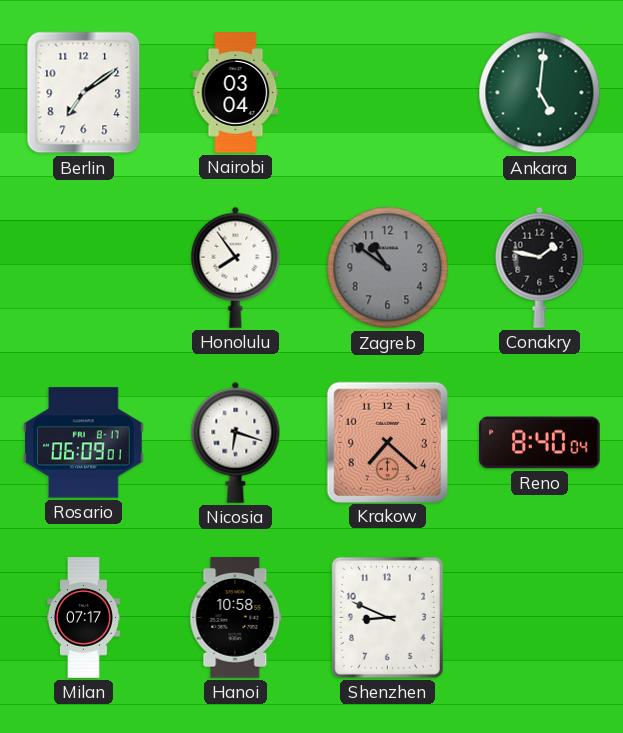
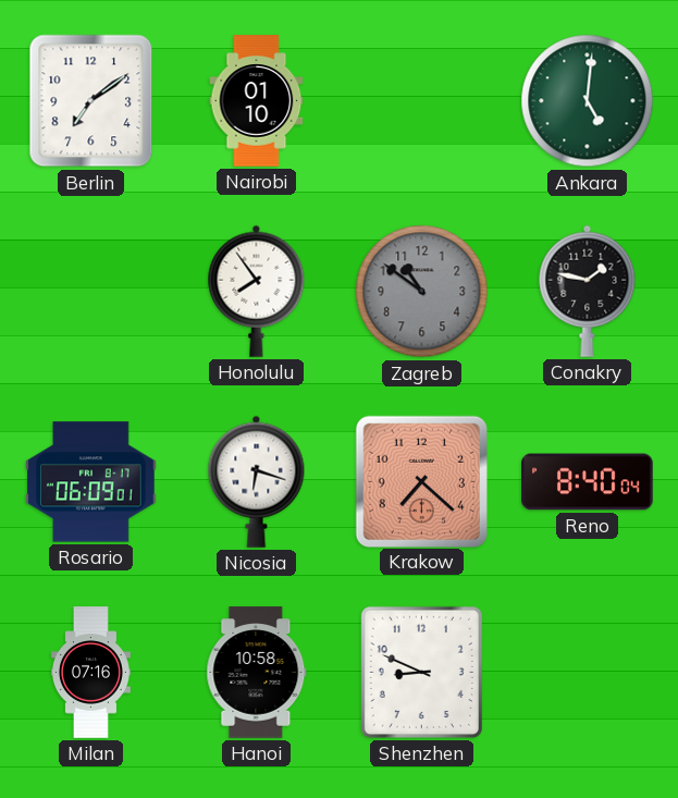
Nairobi: 03:04 -> 01:10 (257, 101)
Milan: 07:17 -> 07:16 (90, 673)
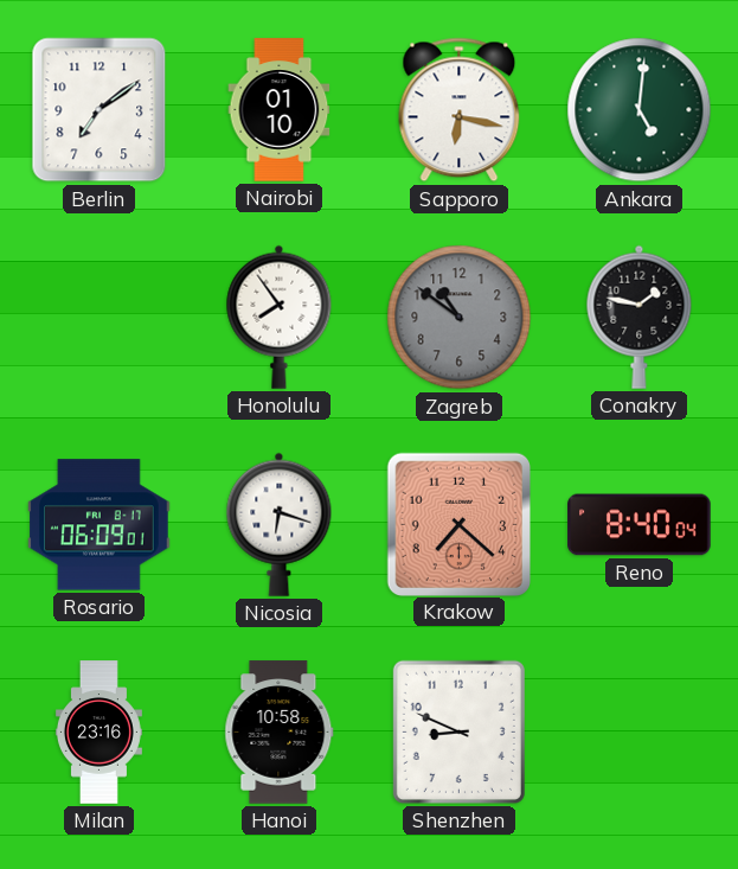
Sapporo: none -> 6:17 (460, 110)
Milan: 07:16 -> 23:16 (98, 733)
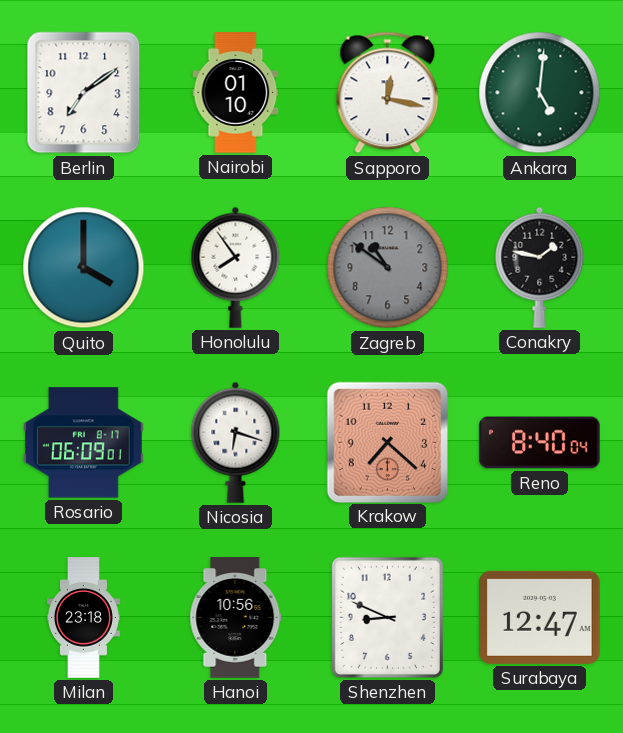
Sapporo: 6:17 -> 12:17 (388, 93)
Quito: none -> 4:00 (84, 268)
Milan: 23:16 -> 23:18 (83, 618)
Hanoi: 10:58 -> 10:56 (236, 618)
Surabaya: none -> 12:47 (540, 617)
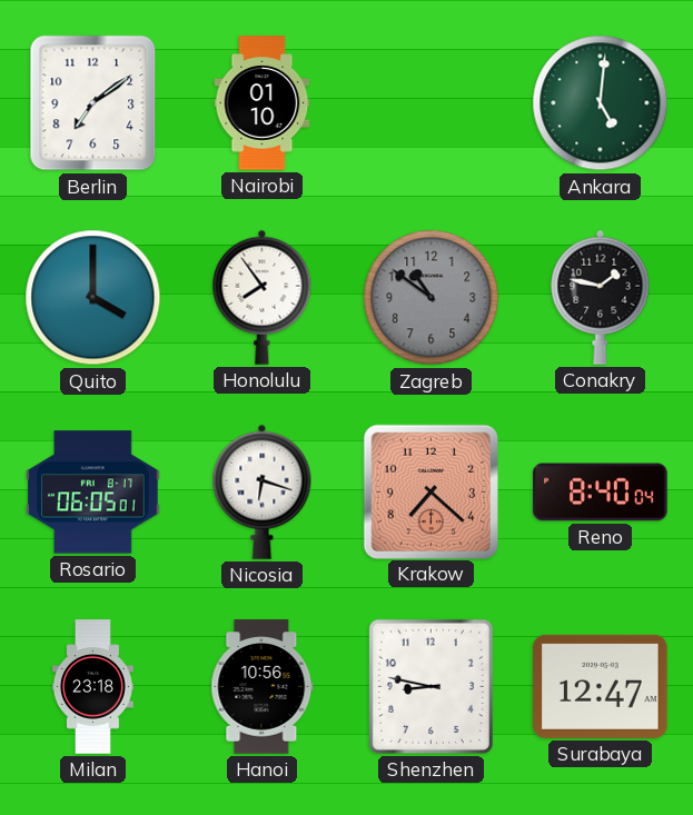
Sapporo: 12:17 -> none (388, 93)
Rosario: 06:09 -> 06:05 (93, 493)
Shenzhen: 8:49 -> 8:47 (430, 686)
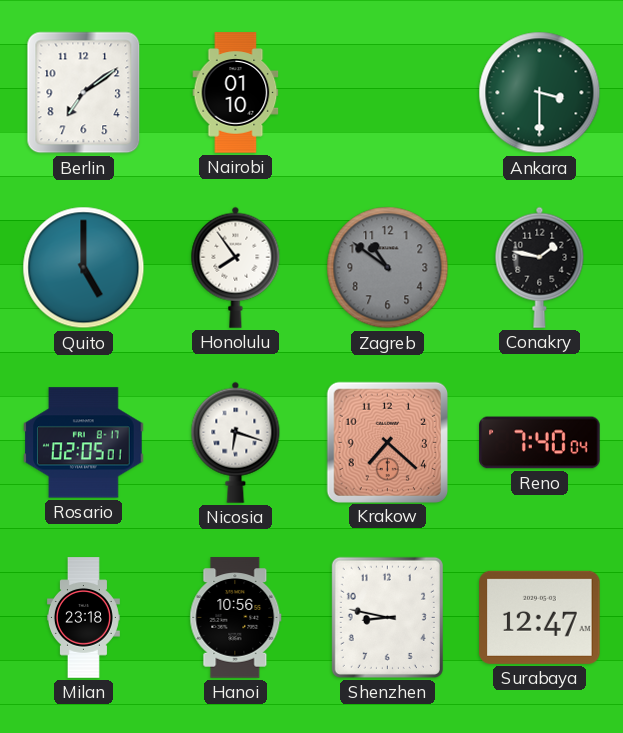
Ankara: 5:01 -> 3:30 (540, 93)
Quito: 4:00 -> 5:00 (84, 268)
Rosario: 06:05 -> 02:05 (84, 443)
Reno: 8:40 -> 7:40 (540, 443)
